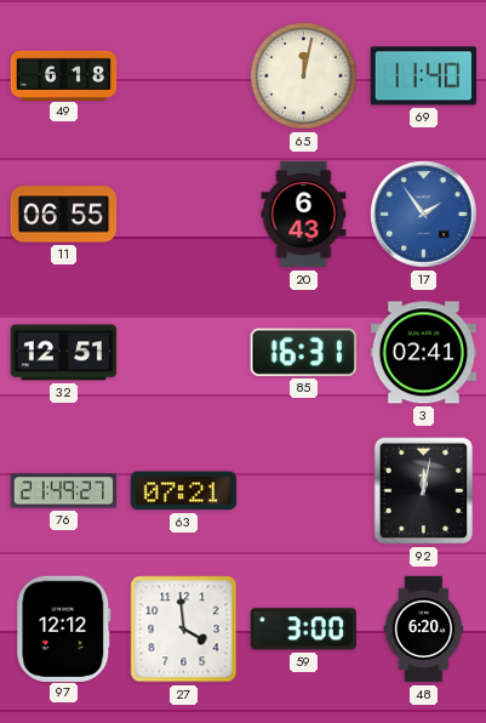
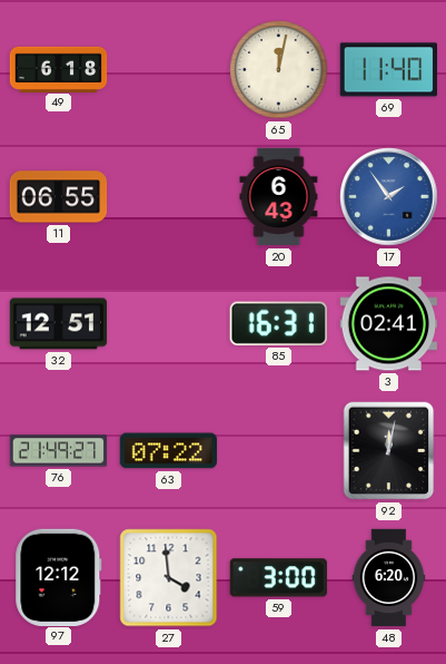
63: 07:21 -> 07:22 (169, 451)
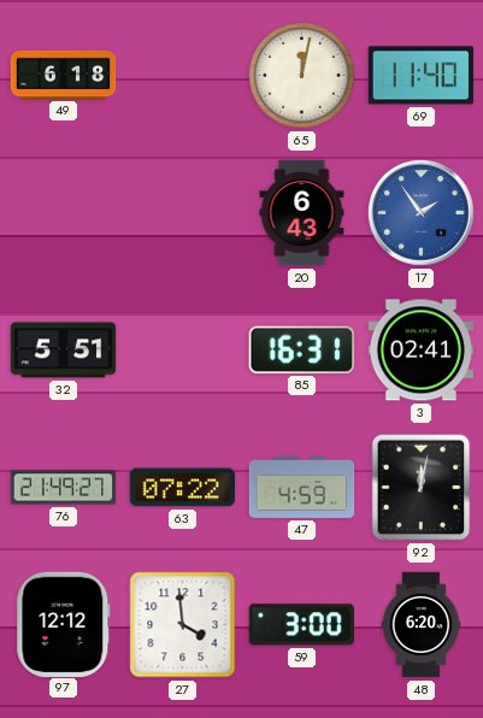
11: 06:55 -> none (59, 197)
32: 12:51 -> 5:51 (64, 351)
47: none -> 4:59 (302, 487)
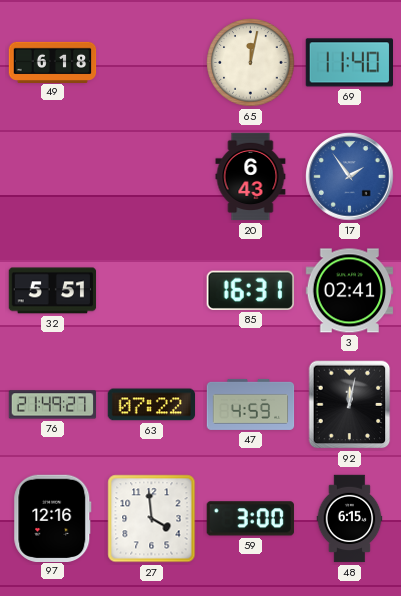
97: 12:12 -> 12:16 (53, 518)
48: 6:20 -> 6:15 (350, 519)
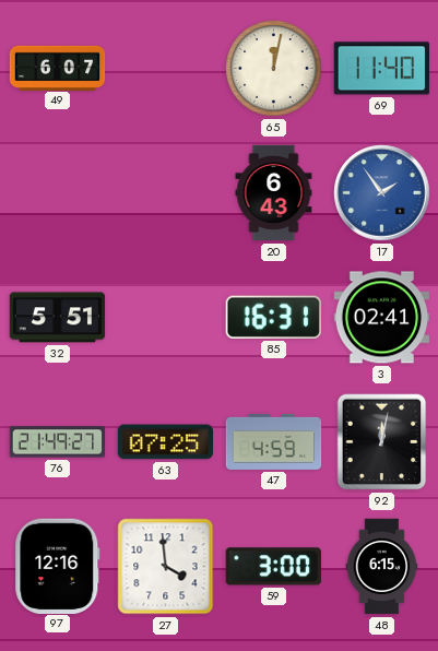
49: 6:18 -> 6:07 (58, 68)
63: 07:22 -> 07:25 (166, 442)
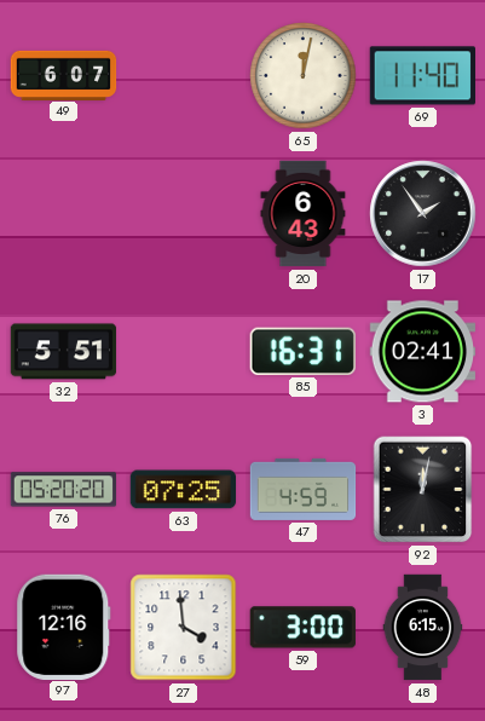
17 dial: blue -> black (423, 214)
76: 21:49 -> 05:20 (64, 490)
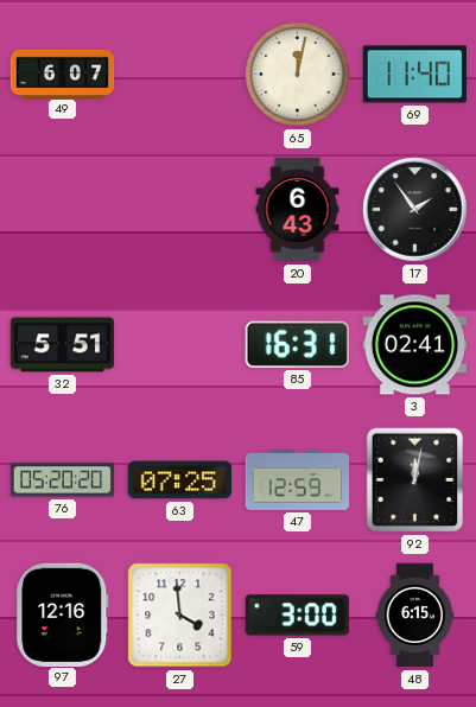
47: 4:59 -> 12:59 (298, 479)
